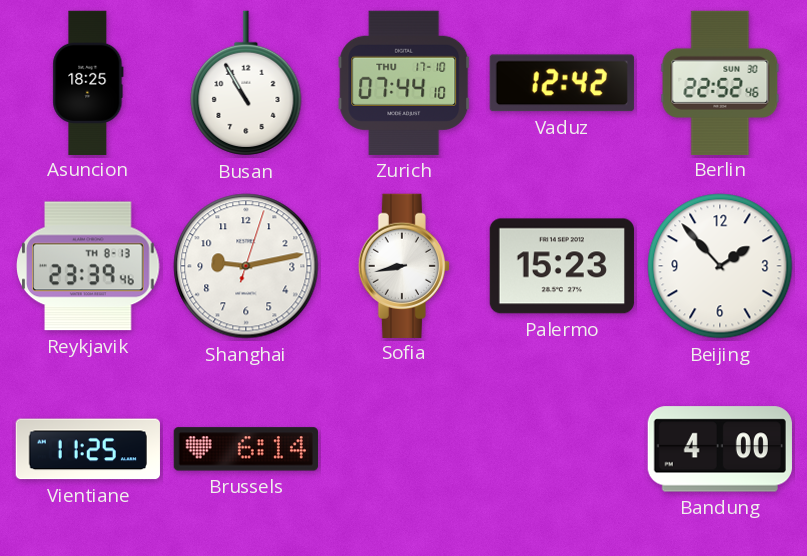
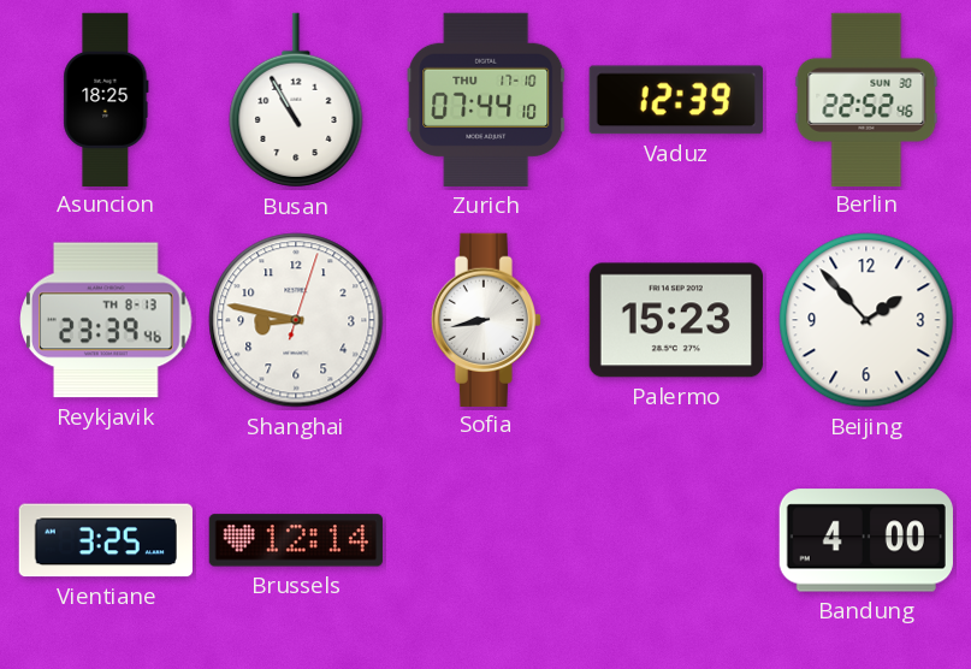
Vaduz: 12:42 -> 12:39 (676, 100)
Shanghai: 9:13 -> 8:47 (296, 320)
Vientiane: 11:25 -> 3:25 (106, 540)
Brussels: 6:14 -> 12:14 (296, 540)
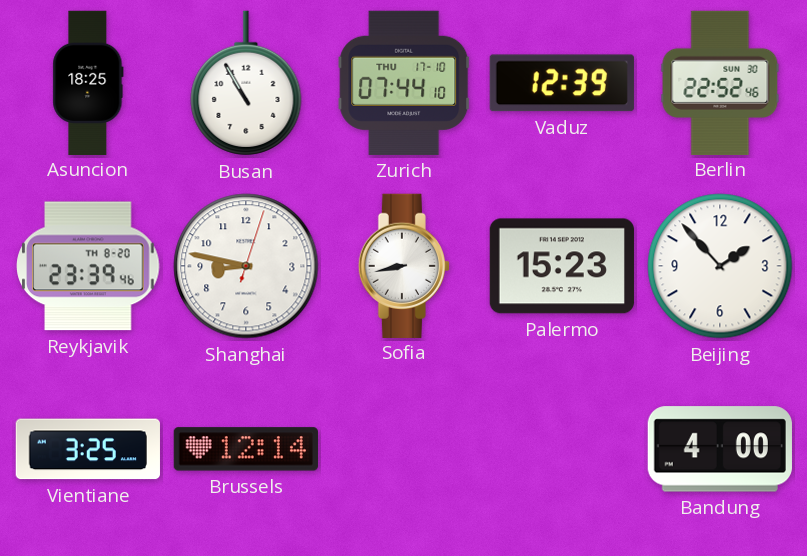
Reykjavik date: TH 8-13 -> TH 8-20 (88, 266)
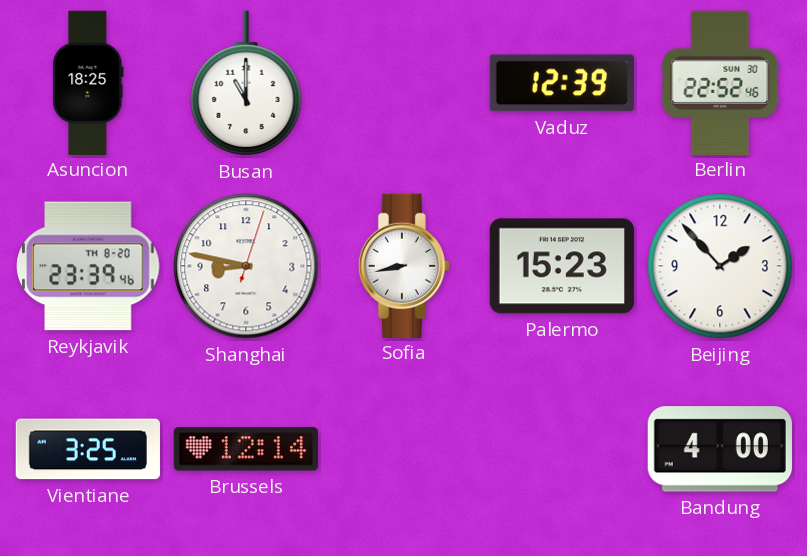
Busan: 10:55 -> 11:00 (246, 83)
Zurich: 07:44 -> none (404, 83)
